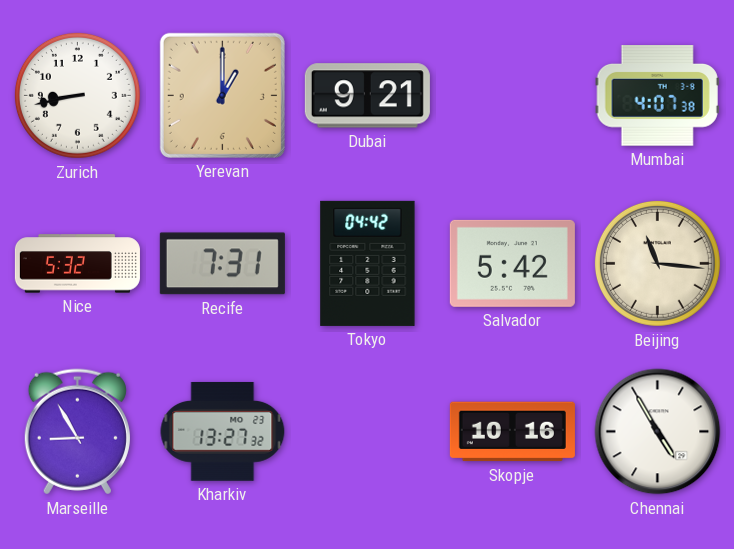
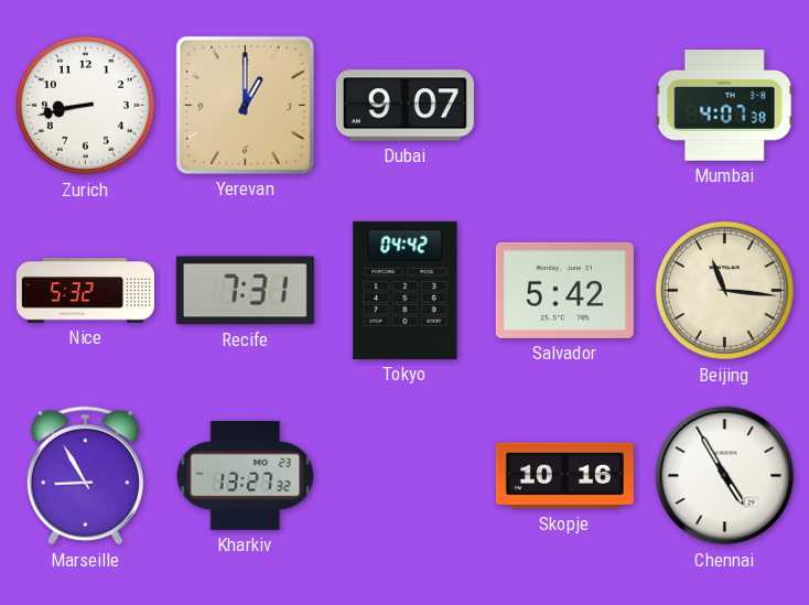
Dubai: 9:21 -> 9:07 (404, 106)
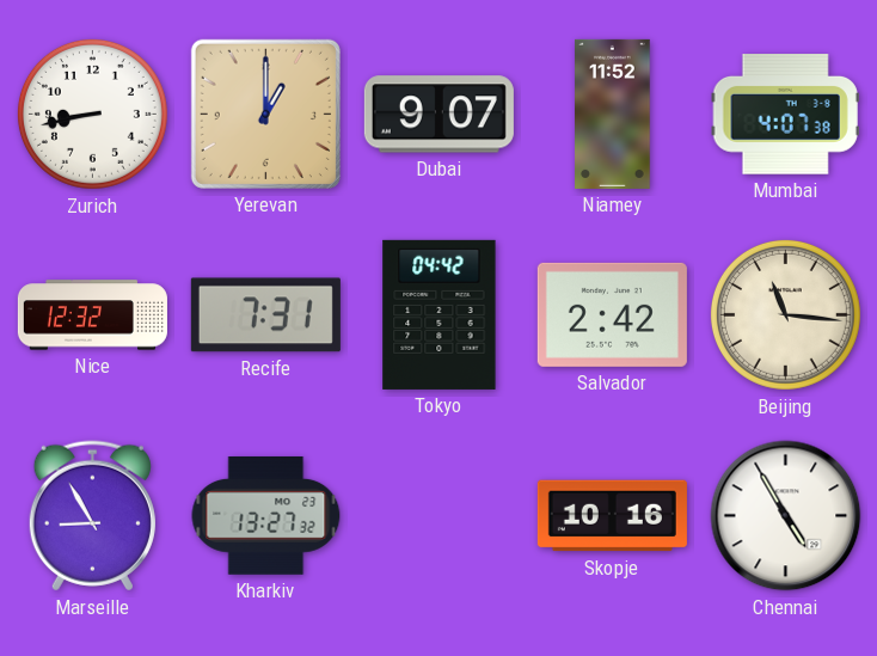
Niamey: none -> 11:52 (613, 114)
Nice: 5:32 -> 12:32 (92, 315)
Salvador: 5:42 -> 2:42 (612, 314)
